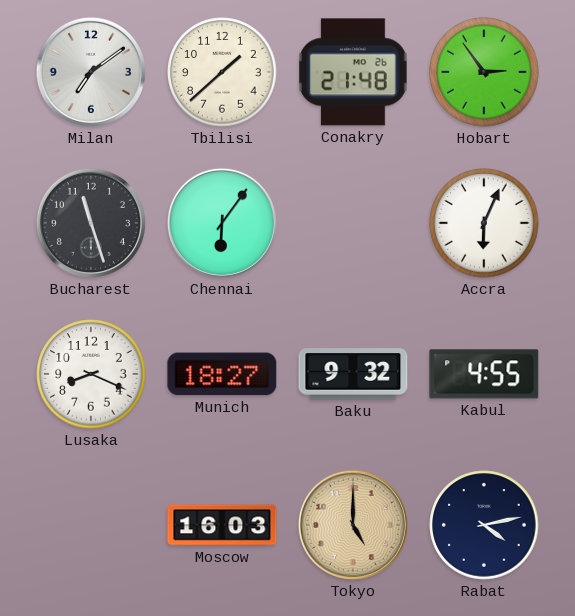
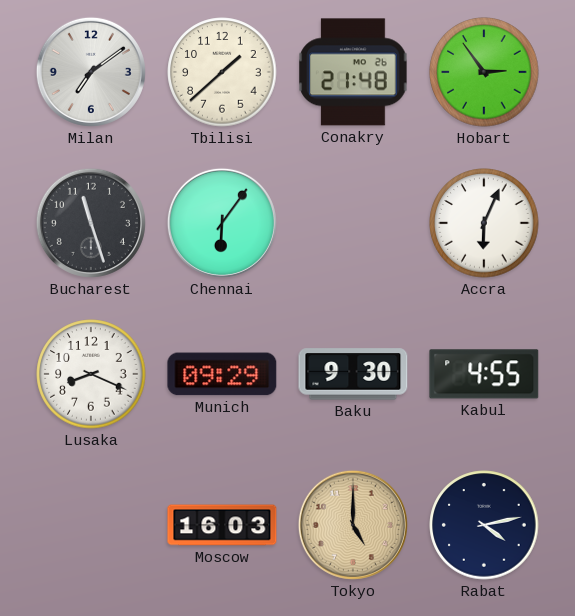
Munich: 18:27 -> 09:29 (222, 374)
Baku: 9:32 -> 9:30 (353, 374)
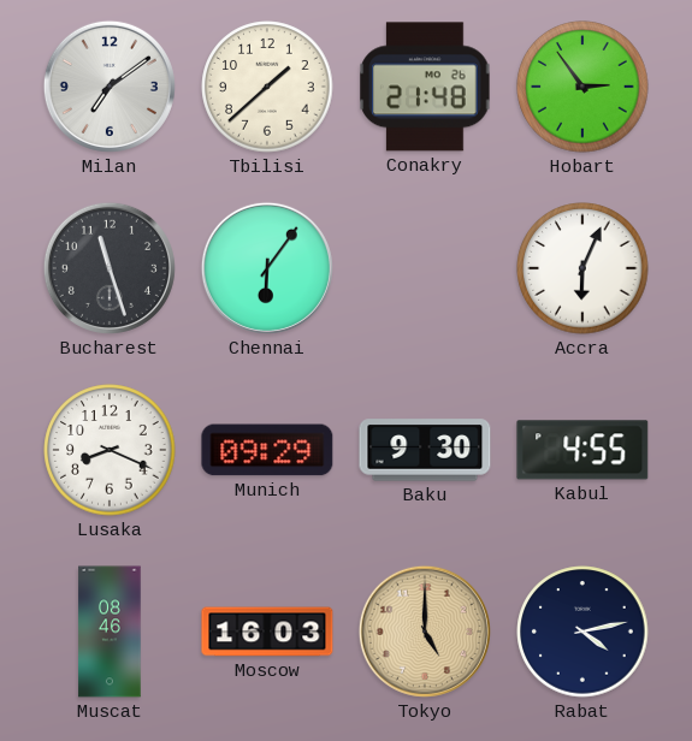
Muscat: none -> 08:46 (110, 632)
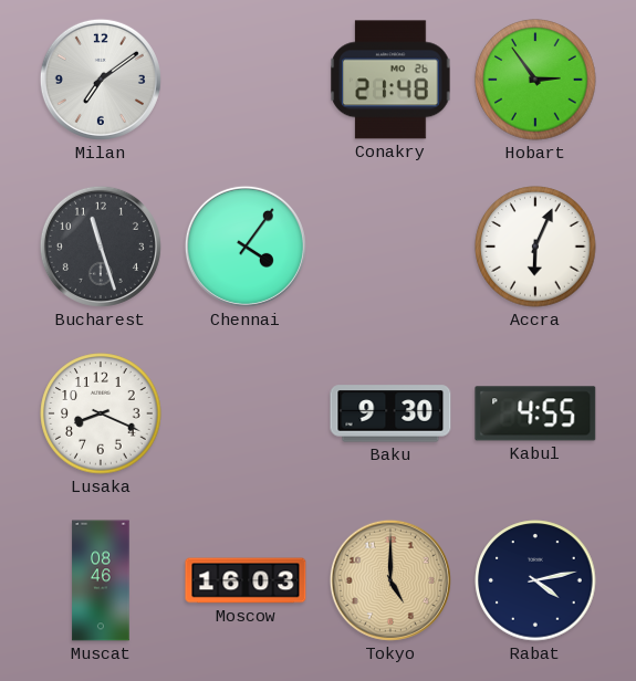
Tbilisi: 1:38 -> none (267, 87)
Chennai: 6:06 -> 4:06 (246, 247)
Munich: 09:29 -> none (267, 450)
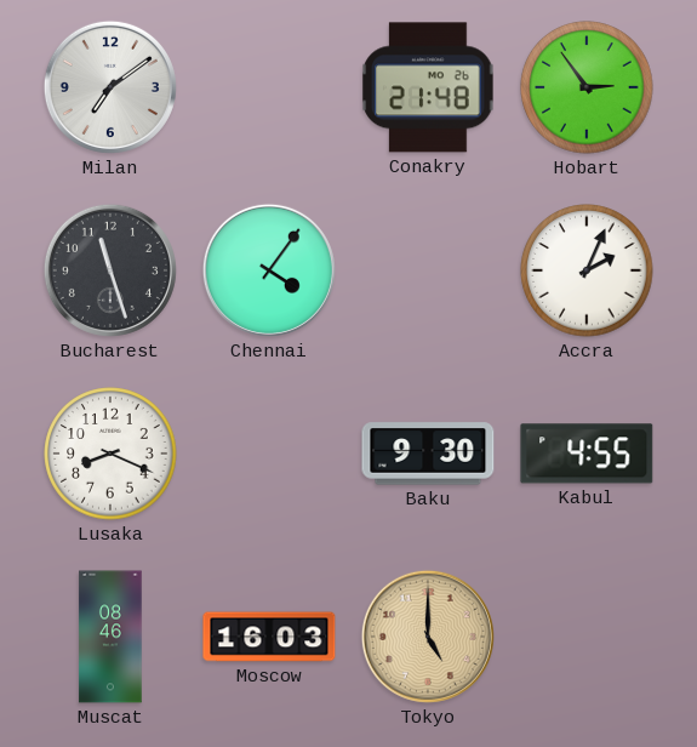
Accra: 6:04 -> 2:04 (587, 270)
Rabat: 4:13 -> none (535, 580)
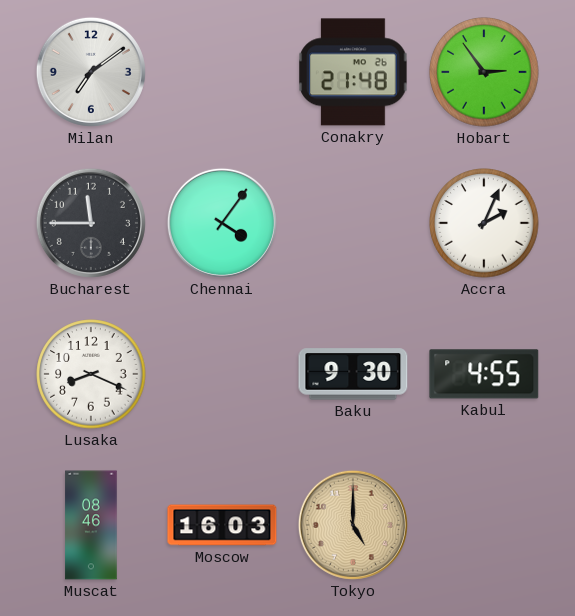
Bucharest: 11:27 -> 11:45 (91, 223)
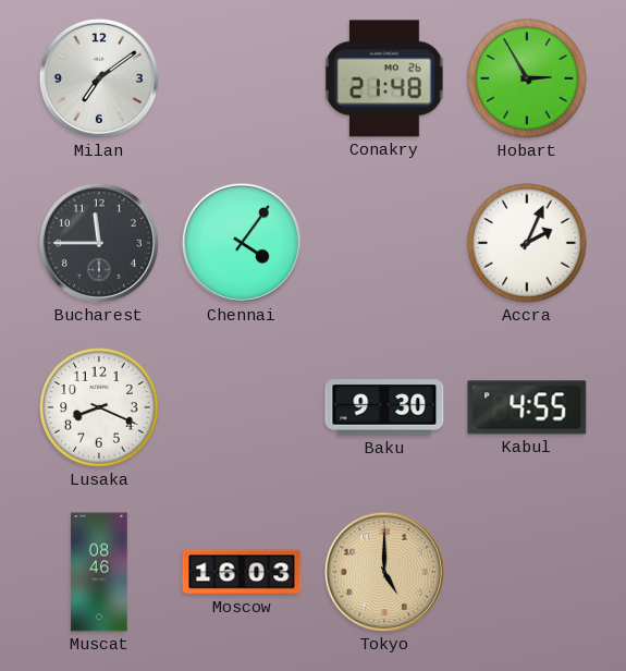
Hobart: 2:54 -> 2:55 (527, 78)
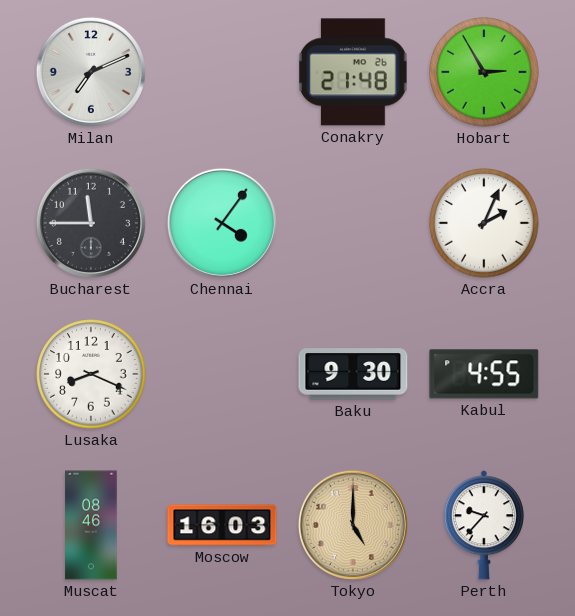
Milan: 7:09 -> 7:11 (91, 72)
Perth: none -> 9:37 (484, 525)
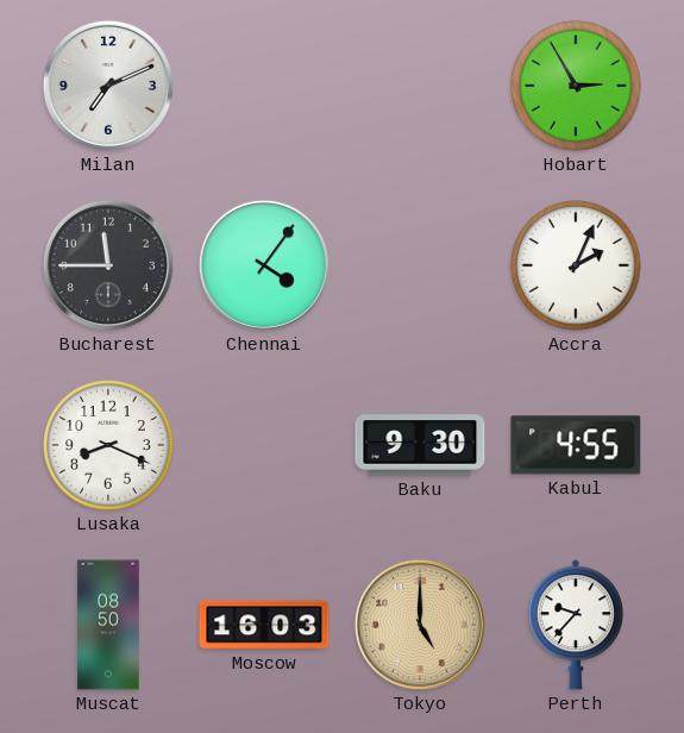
Conakry: 21:48 -> none (353, 72)
Muscat: 08:46 -> 08:50 (108, 625)
